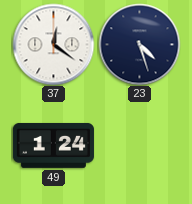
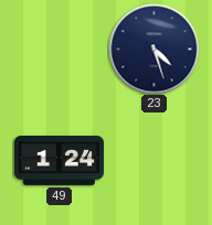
37: 12:21 -> none (53, 44)
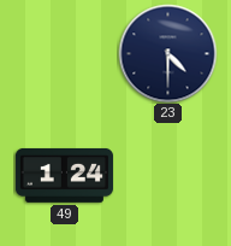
23: 4:27 -> 4:30 (167, 53)
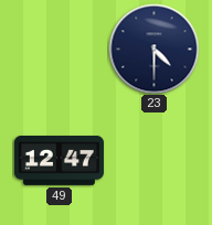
49: 1:24 -> 12:47 (59, 160)
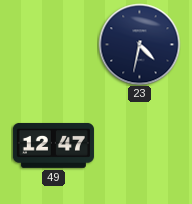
23: 4:30 -> 4:32 (139, 44)
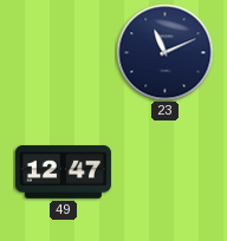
23: 4:32 -> 11:11 (164, 52)
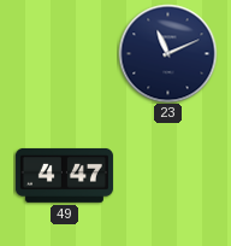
49: 12:47 -> 4:47 (64, 175)
